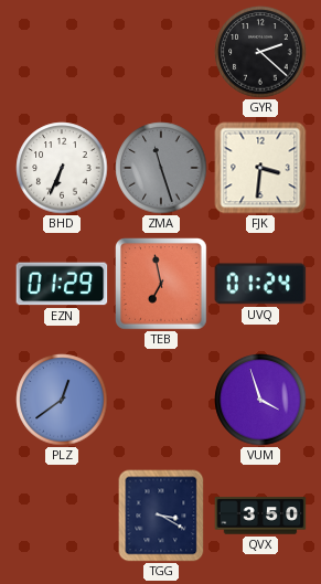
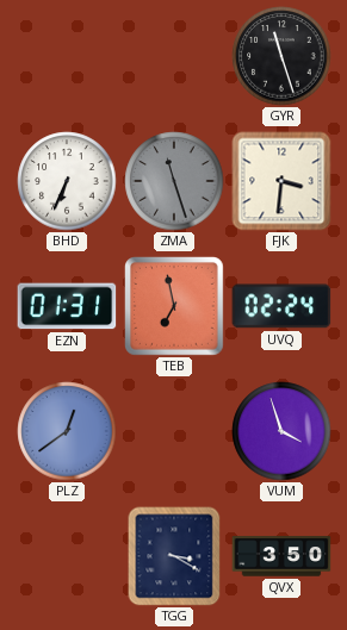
GYR: 2:22 -> 11:27 (281, 56)
EZN: 01:29 -> 01:31 (67, 306)
UVQ: 01:24 -> 02:24 (281, 306)
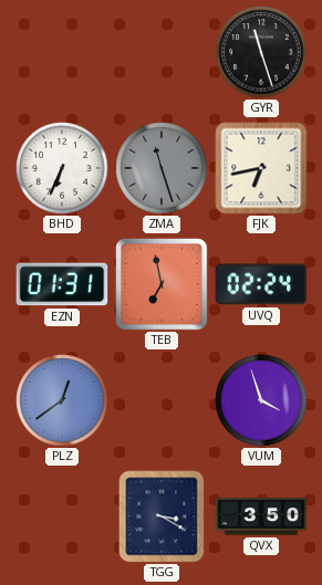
FJK: 3:31 -> 6:43 (261, 168)
